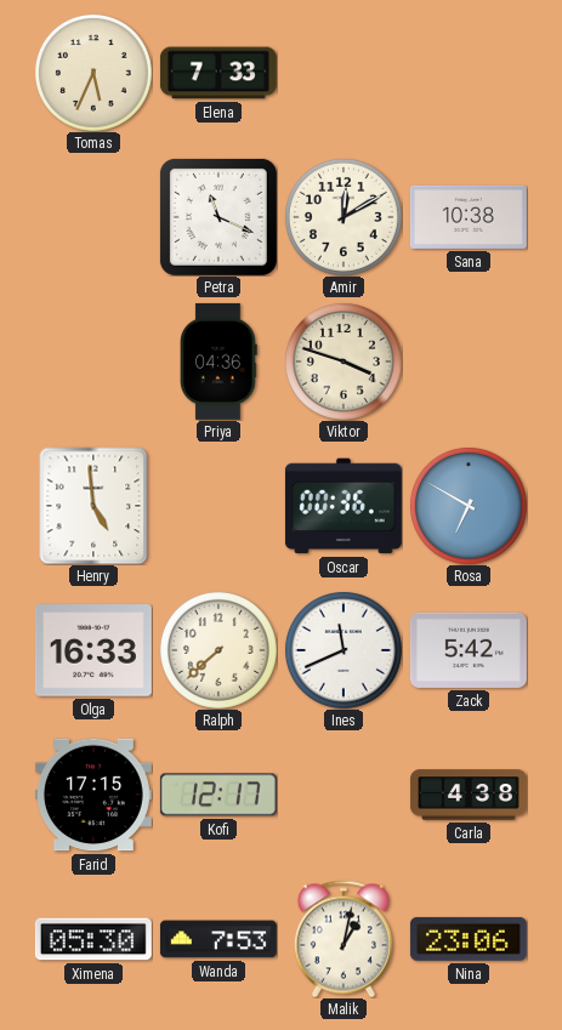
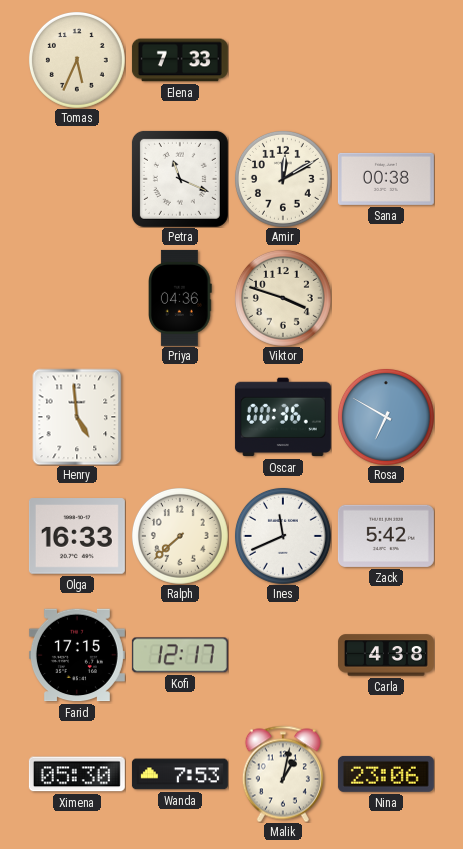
Sana: 10:38 -> 00:38 (386, 179)
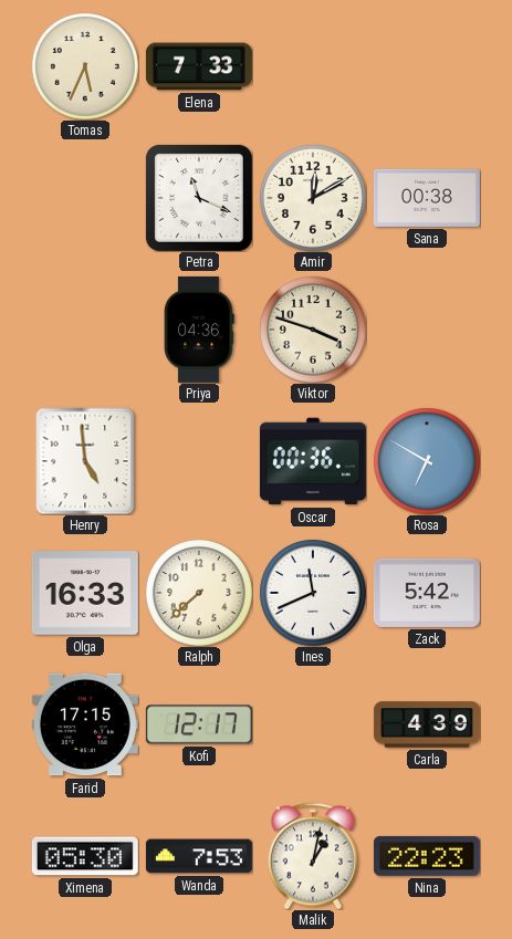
Carla: 4:38 -> 4:39 (427, 724)
Nina: 23:06 -> 22:23 (427, 856)
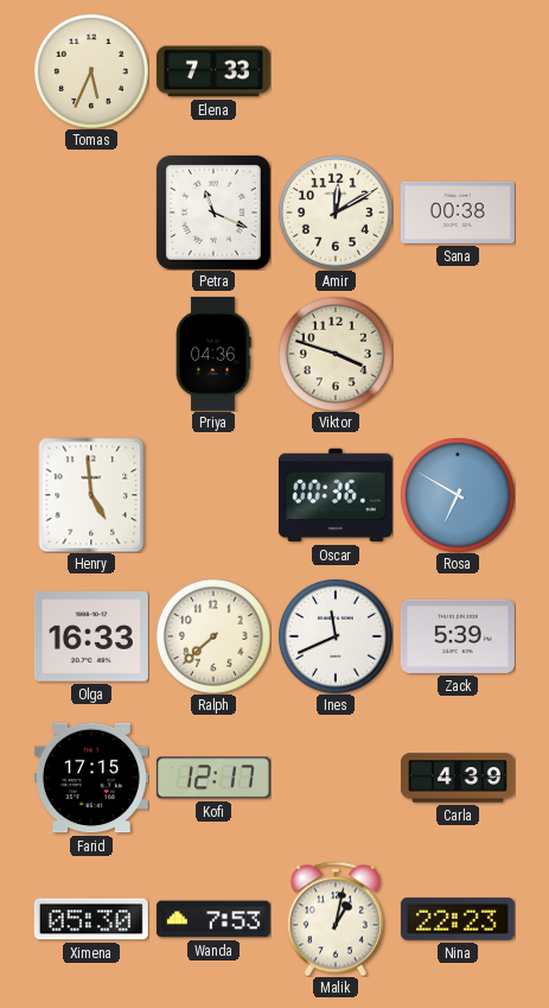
Zack: 5:42 -> 5:39 (458, 636)
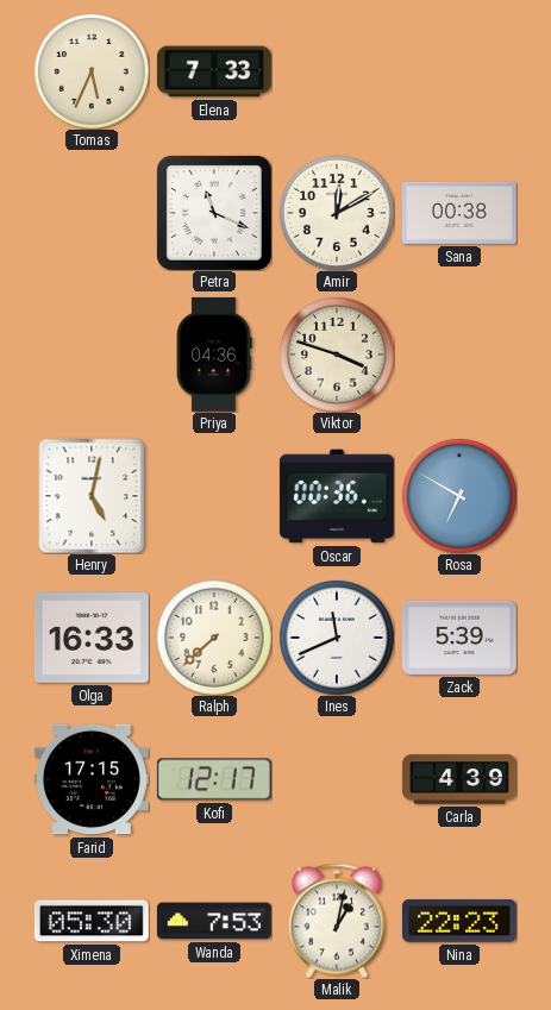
Henry: 4:59 -> 5:02 (92, 496)
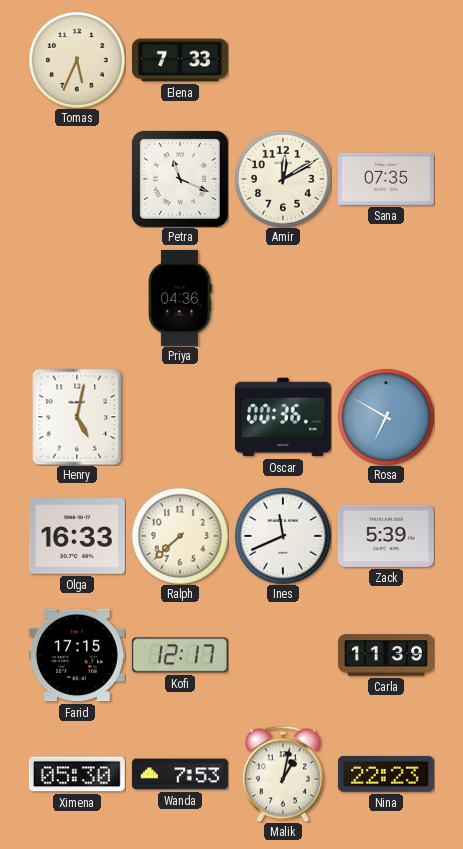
Sana: 00:38 -> 07:35 (386, 179)
Viktor: 3:48 -> none (337, 355)
Carla: 4:39 -> 11:39 (386, 655)
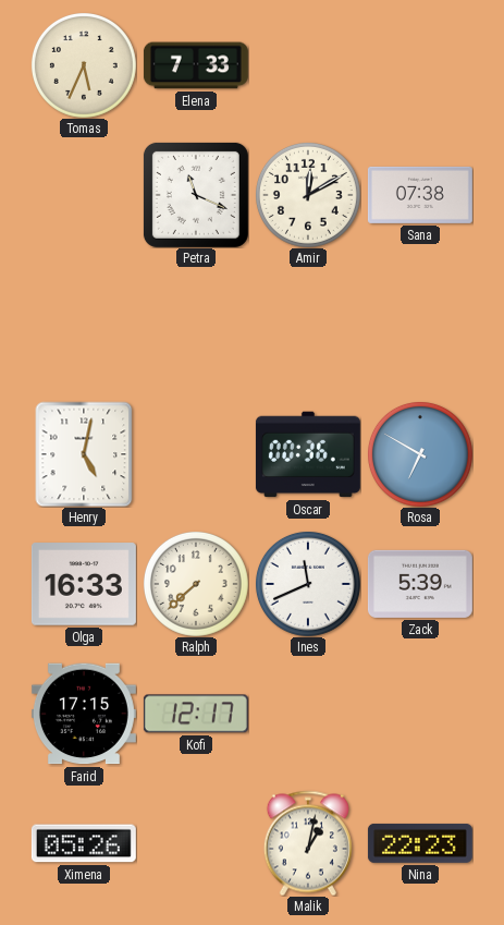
Sana: 07:35 -> 07:38 (420, 195)
Priya: 04:36 -> none (181, 298)
Carla: 11:39 -> none (386, 655)
Ximena: 05:30 -> 05:26 (84, 843)
Wanda: 7:53 -> none (180, 774)
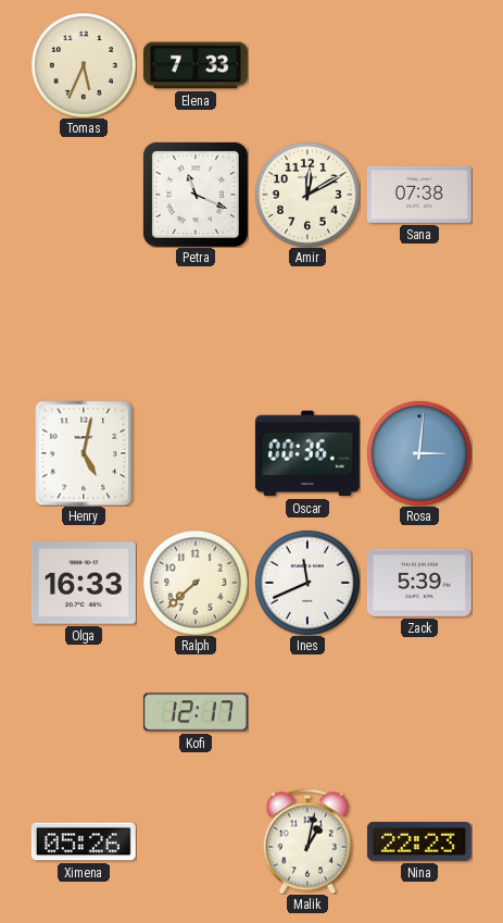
Rosa: 6:50 -> 3:01 (419, 453)
Farid: 17:15 -> none (84, 714)
